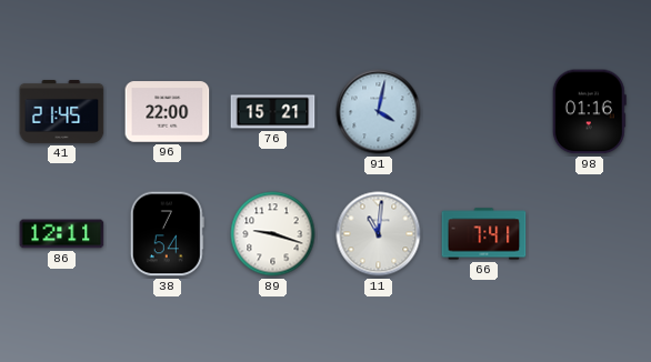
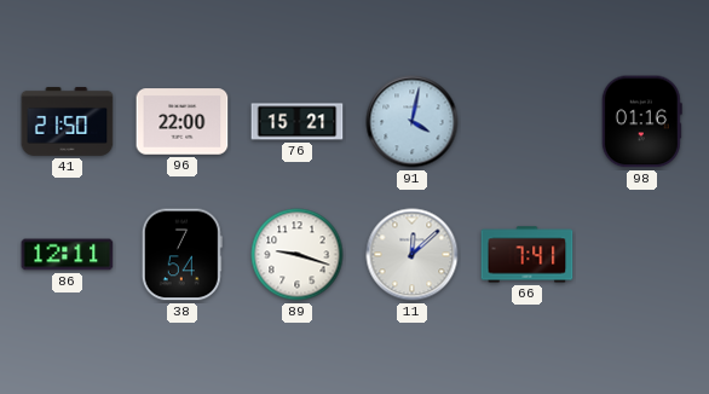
41: 21:45 -> 21:50 (68, 121)
11: 11:01 -> 12:08 (413, 255)
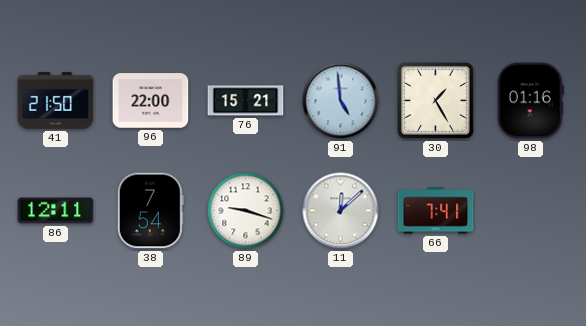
91: 4:02 -> 4:59 (341, 101)
30: none -> 1:25 (436, 101)
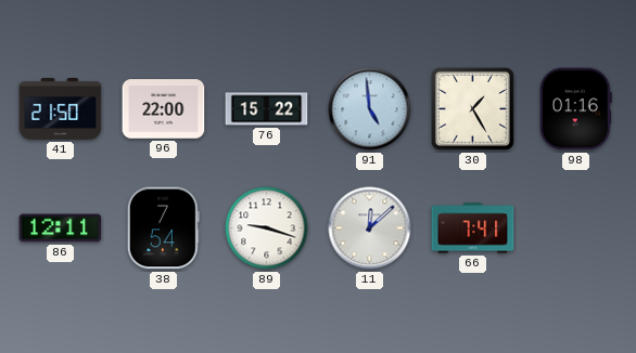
76: 15:21 -> 15:22 (267, 109)
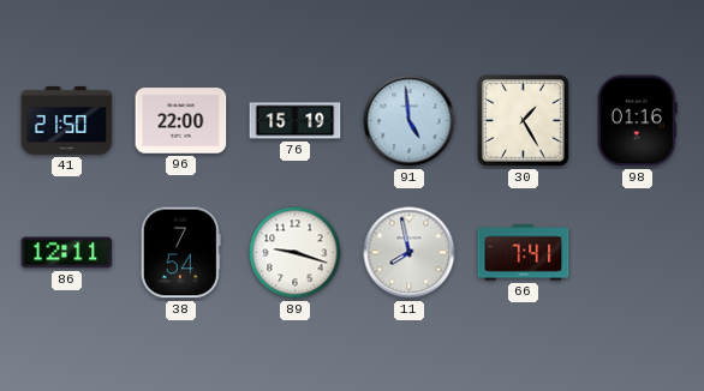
76: 15:22 -> 15:19 (296, 121)
11: 12:08 -> 7:58 (410, 253)
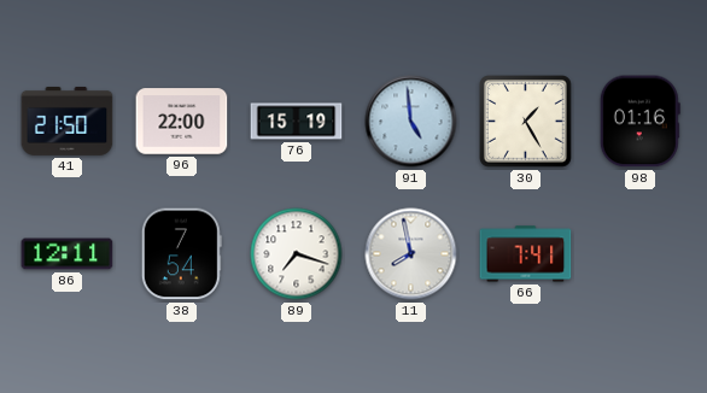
89: 9:18 -> 7:18 (297, 254)
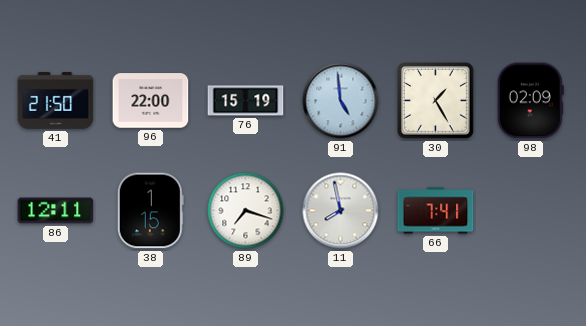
98: 01:16 -> 02:09 (530, 101)
38: 7:54 -> 1:15 (150, 211)
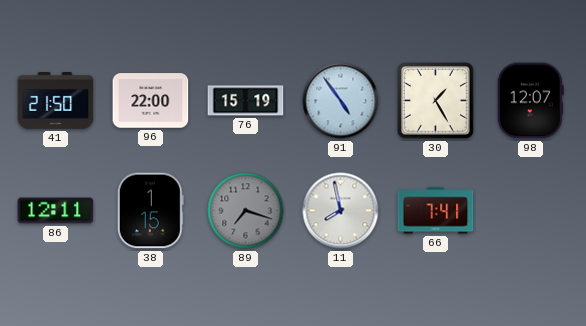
91: 4:59 -> 4:54 (341, 101)
98: 02:09 -> 12:07 (530, 101)
89 dial: white -> grey (246, 211)
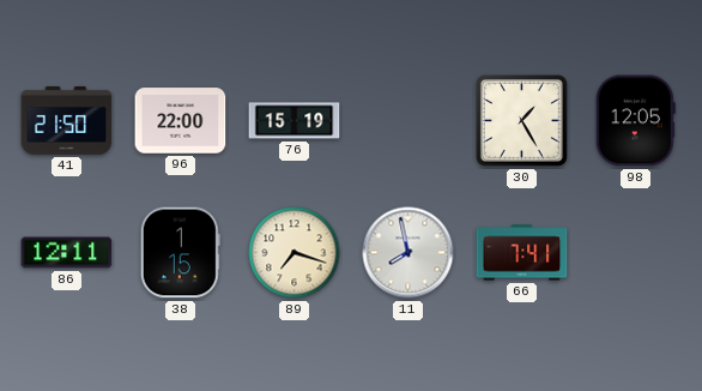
91: 4:54 -> none (341, 101)
98: 12:07 -> 12:05 (635, 121)
89 dial: grey -> cream (295, 253)
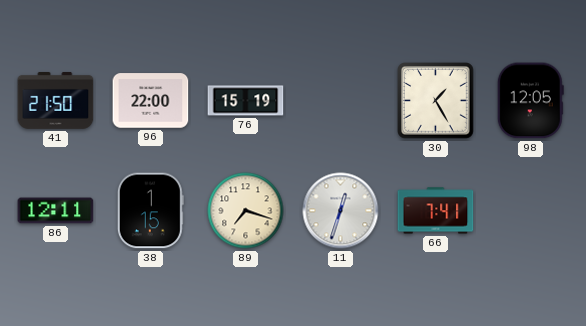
11: 7:58 -> 12:33 (341, 211)
